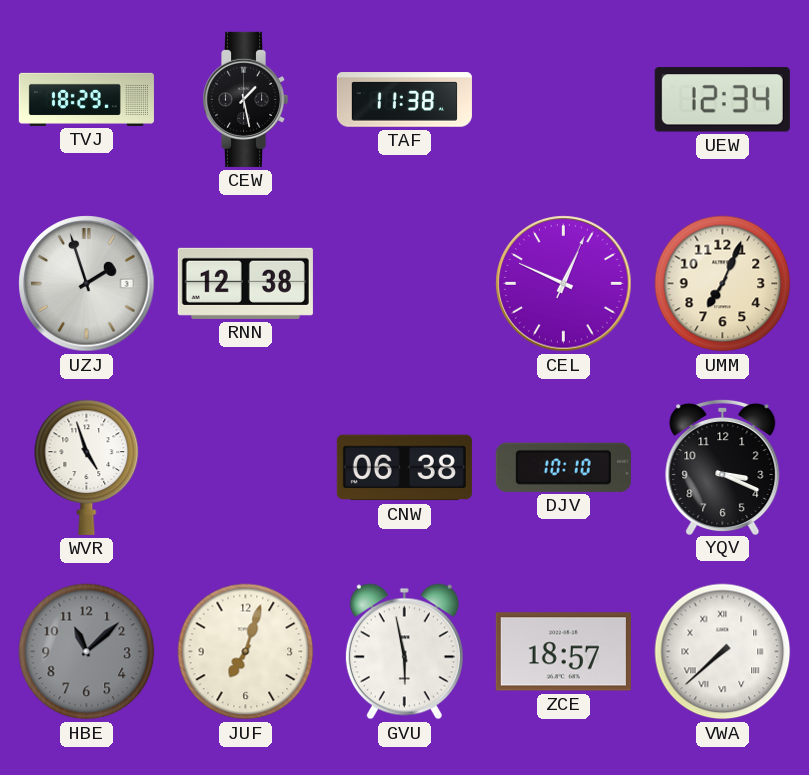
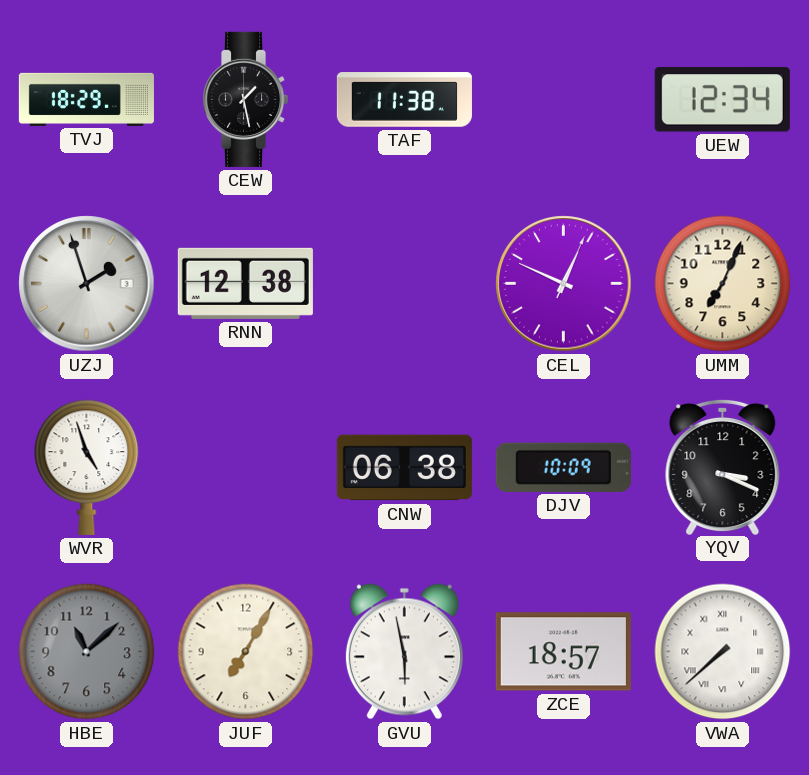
DJV: 10:10 -> 10:09 (563, 467)
JUF: 7:03 -> 7:05 (246, 652)
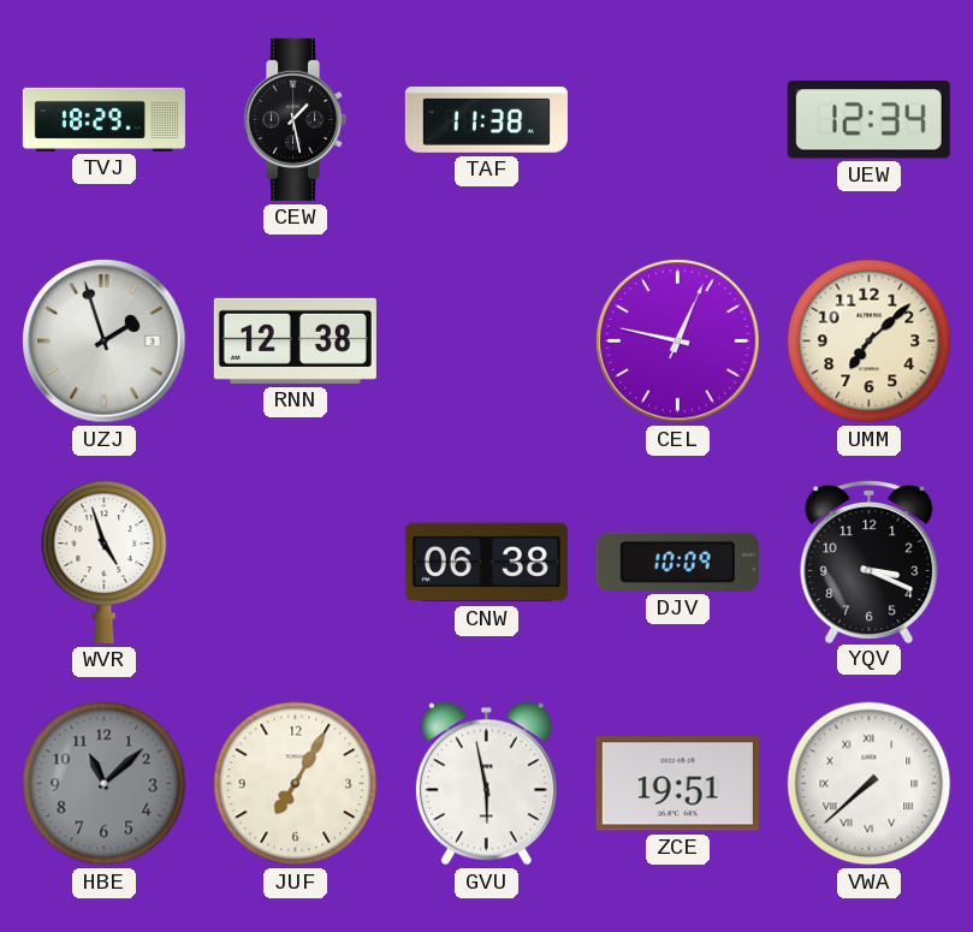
CEL: 12:49 -> 12:47 (678, 342)
UMM: 7:04 -> 7:08 (870, 342)
ZCE: 18:57 -> 19:51 (677, 784)
